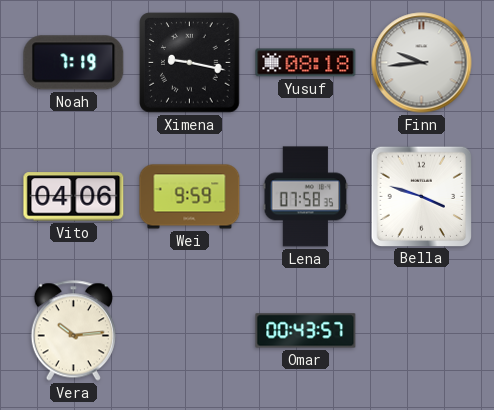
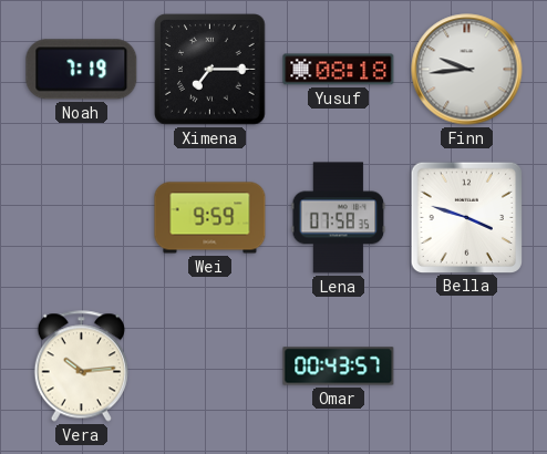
Ximena: 9:17 -> 7:15 (210, 70)
Vito: 04:06 -> none (74, 197)
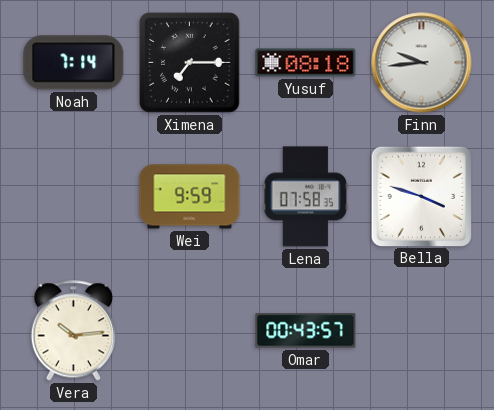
Noah: 7:19 -> 7:14 (74, 63)
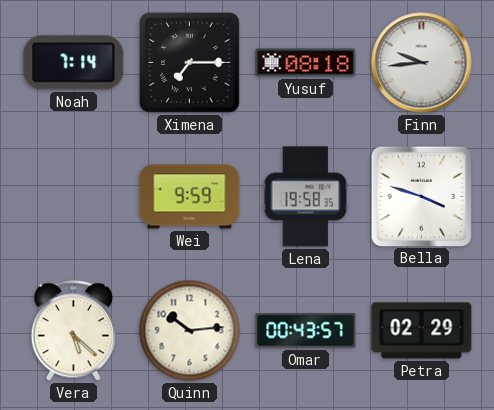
Lena: 07:58 -> 19:58 (306, 197)
Vera: 10:14 -> 5:22 (73, 331)
Quinn: none -> 10:14 (190, 331)
Petra: none -> 02:29 (422, 331)
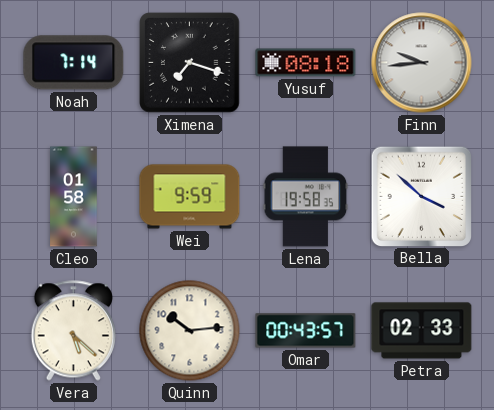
Ximena: 7:15 -> 7:18 (190, 63)
Cleo: none -> 01:58 (74, 197)
Bella: 3:48 -> 3:52 (421, 196)
Petra: 02:29 -> 02:33 (422, 331)
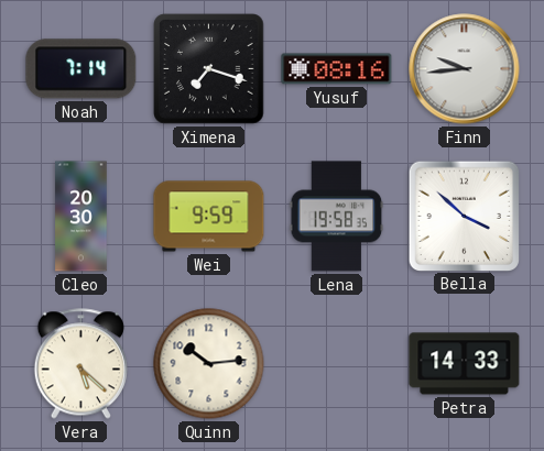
Yusuf: 08:18 -> 08:16 (337, 69)
Cleo: 01:58 -> 20:30 (81, 217)
Omar: 00:43 -> none (306, 331)
Petra: 02:33 -> 14:33 (465, 364)
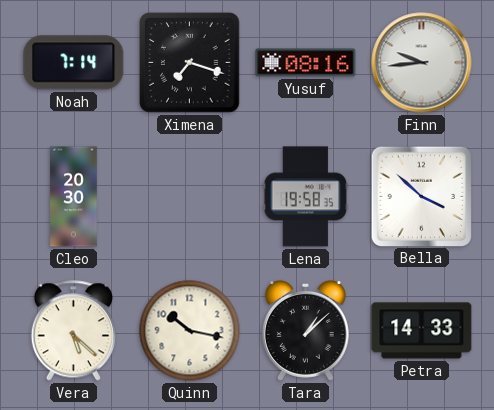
Wei: 9:59 -> none (209, 217)
Quinn: 10:14 -> 10:17 (190, 331)
Tara: none -> 1:08 (305, 330)
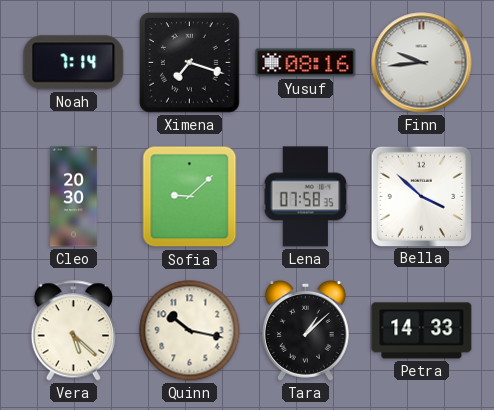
Sofia: none -> 9:08 (190, 197)
Lena: 19:58 -> 07:58 (306, 197)
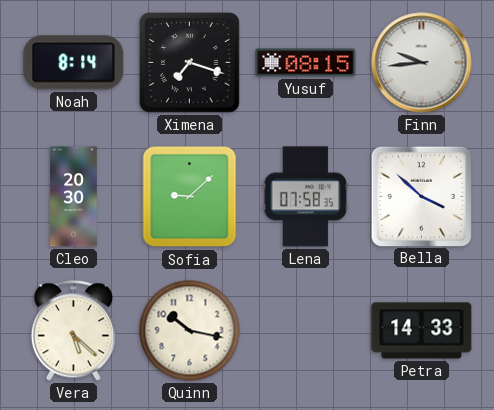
Noah: 7:14 -> 8:14 (74, 63)
Yusuf: 08:16 -> 08:15 (306, 63)
Tara: 1:08 -> none (305, 330)
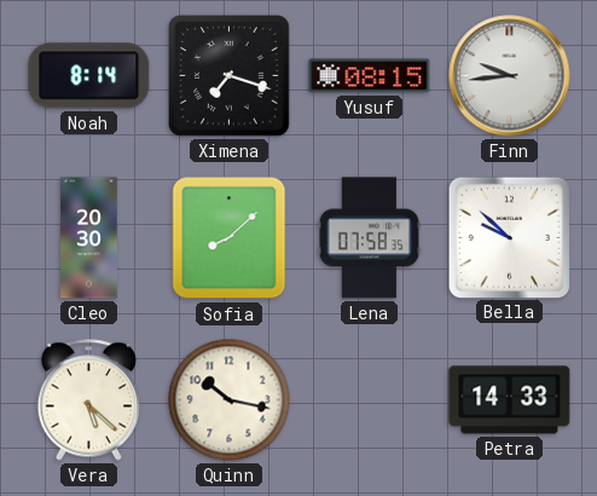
Sofia: 9:08 -> 8:08 (230, 238)
Bella: 3:52 -> 9:52 (509, 237)
